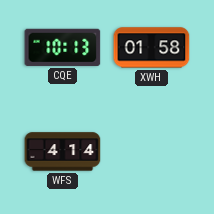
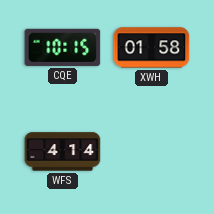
CQE: 10:13 -> 10:15 (63, 47)
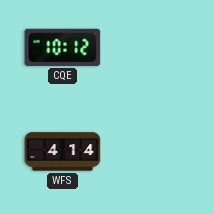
CQE: 10:15 -> 10:12 (63, 47)
XWH: 01:58 -> none (152, 48)
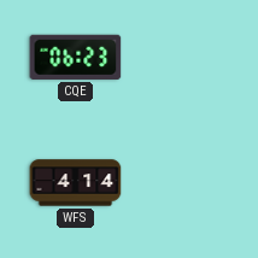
CQE: 10:12 -> 06:23 (76, 57)
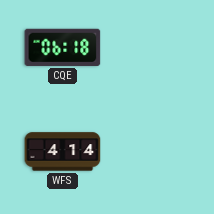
CQE: 06:23 -> 06:18 (63, 47)
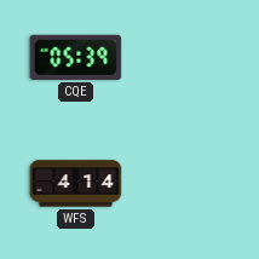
CQE: 06:18 -> 05:39 (76, 57)
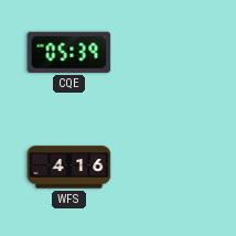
WFS: 4:14 -> 4:16 (69, 168)
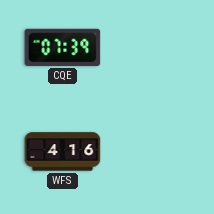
CQE: 05:39 -> 07:39 (63, 47)
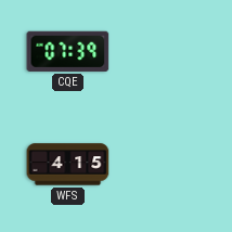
WFS: 4:16 -> 4:15 (68, 165)
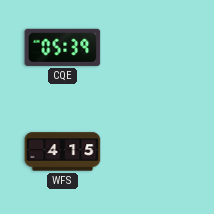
CQE: 07:39 -> 05:39 (63, 47)
